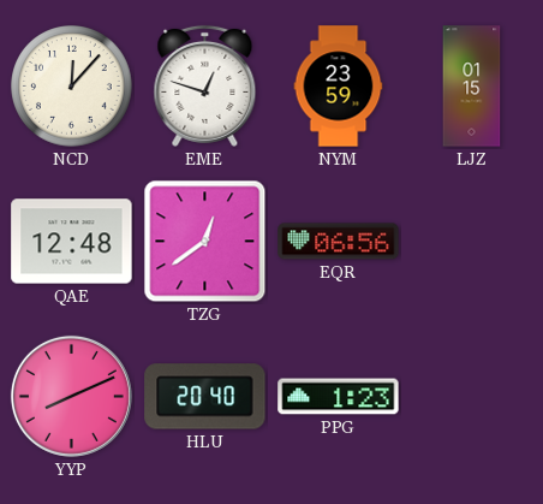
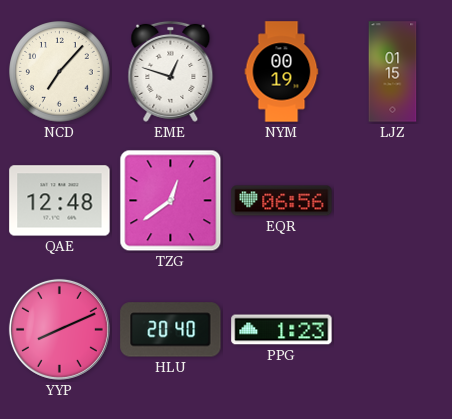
NCD: 12:07 -> 7:07 (60, 72)
NYM: 23:59 -> 00:19 (282, 72)
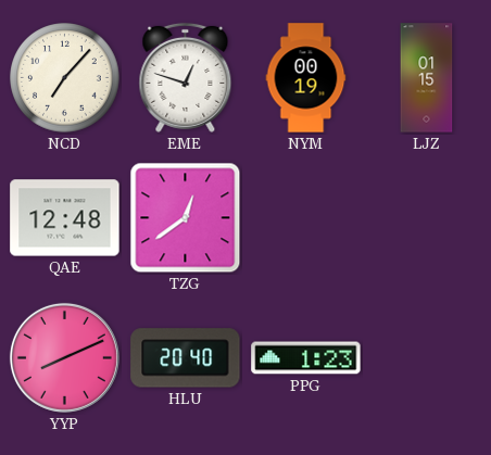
EQR: 06:56 -> none (282, 201)
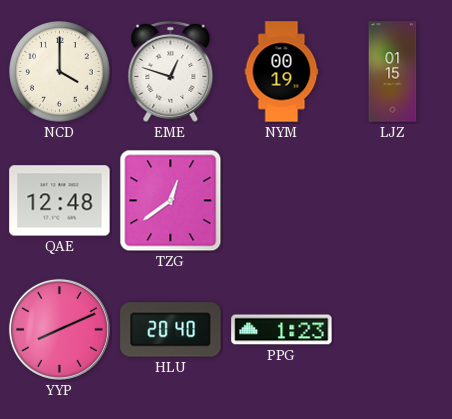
NCD: 7:07 -> 4:00 (60, 72)
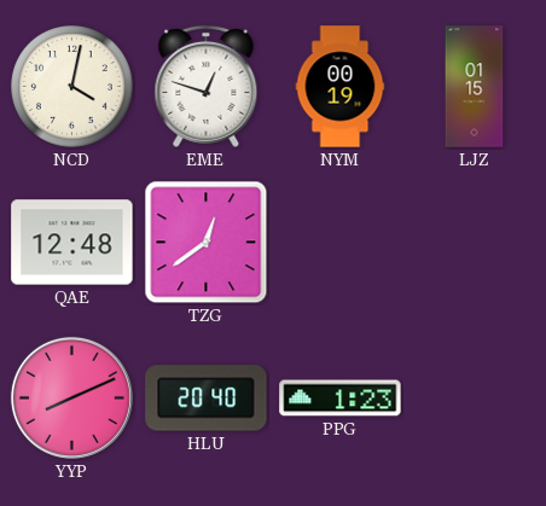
NCD: 4:00 -> 4:02 (72, 87)
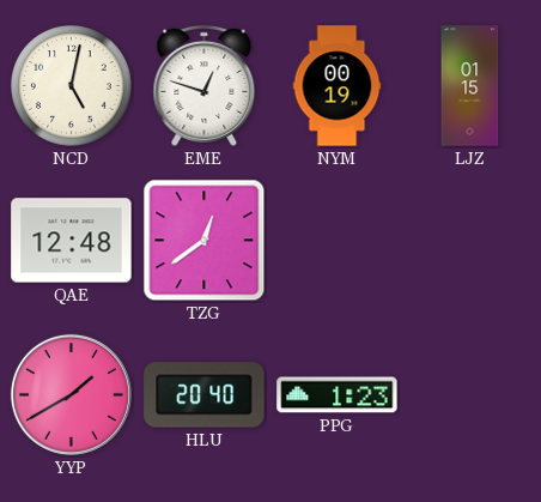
NCD: 4:02 -> 5:02 (72, 86)
YYP: 8:11 -> 1:40 (71, 394)
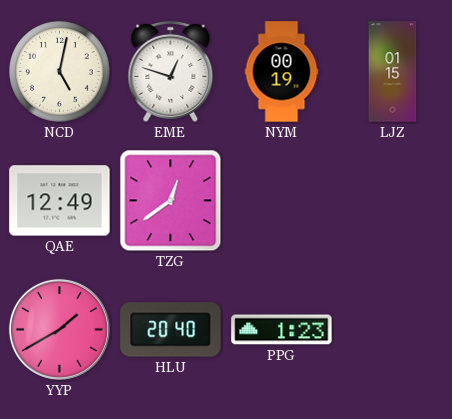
QAE: 12:48 -> 12:49 (60, 201)
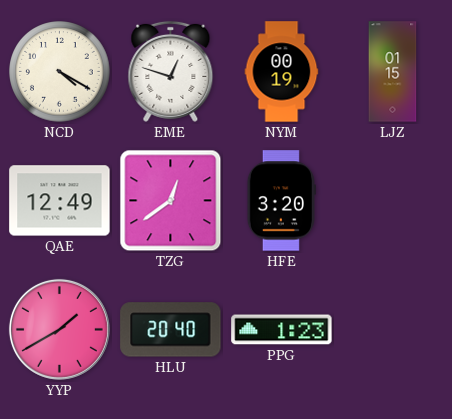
NCD: 5:02 -> 4:20 (60, 72)
HFE: none -> 3:20 (281, 201)
